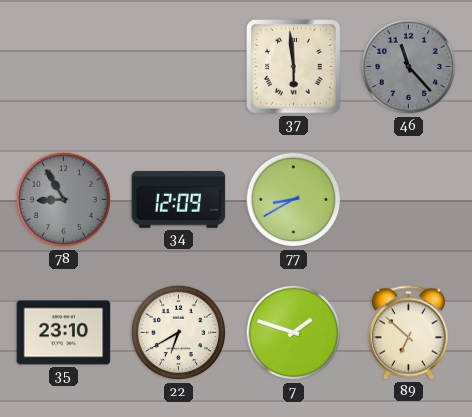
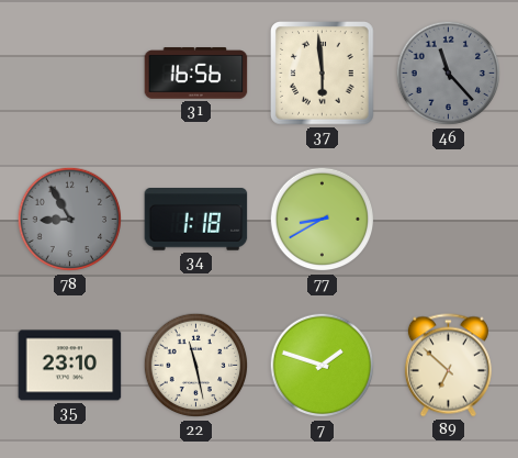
31: none -> 16:56 (196, 74)
34: 12:09 -> 1:18 (196, 220)
22: 6:40 -> 11:28 (196, 366)
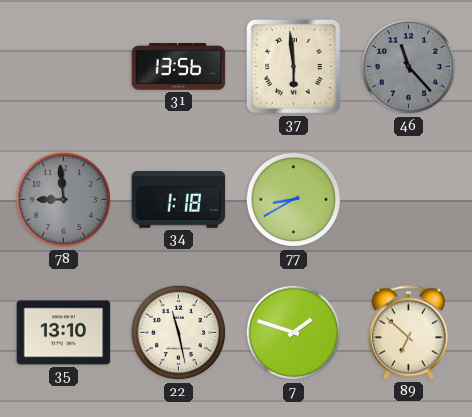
31: 16:56 -> 13:56 (179, 67)
78: 8:55 -> 8:59 (64, 200)
35: 23:10 -> 13:10 (64, 333)
